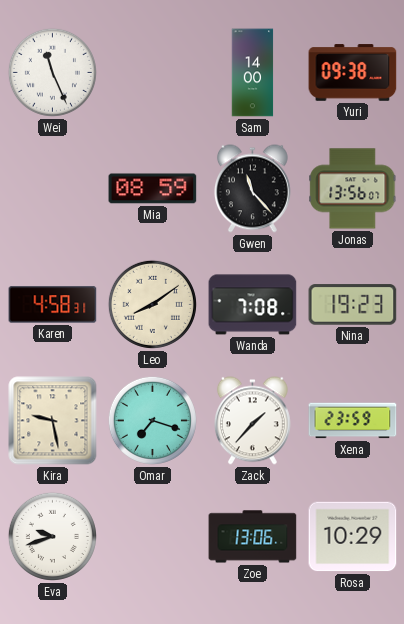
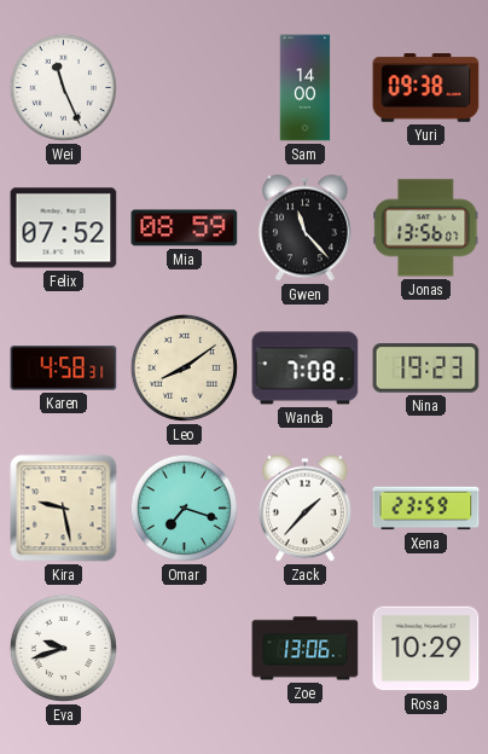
Felix: none -> 07:52 (64, 228)
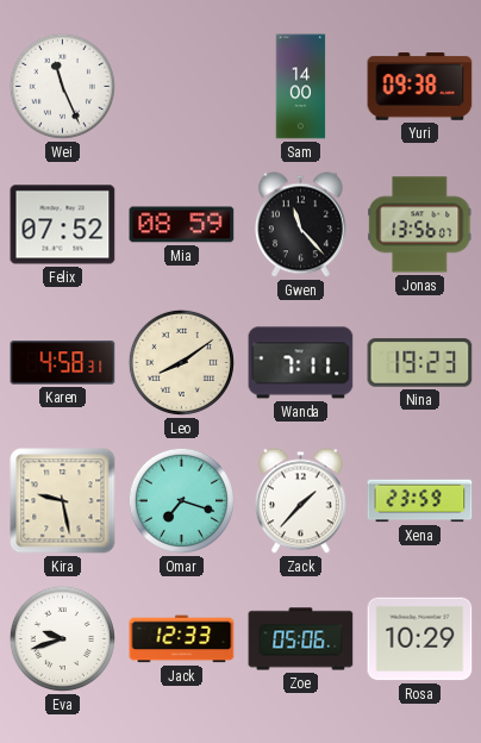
Wanda: 7:08 -> 7:11 (301, 363)
Jack: none -> 12:33 (182, 639)
Zoe: 13:06 -> 05:06 (301, 639)
